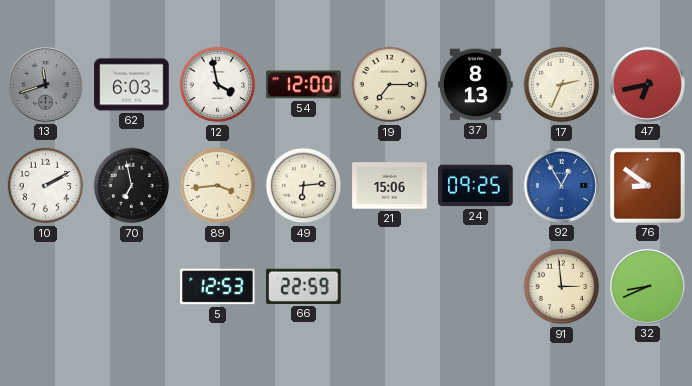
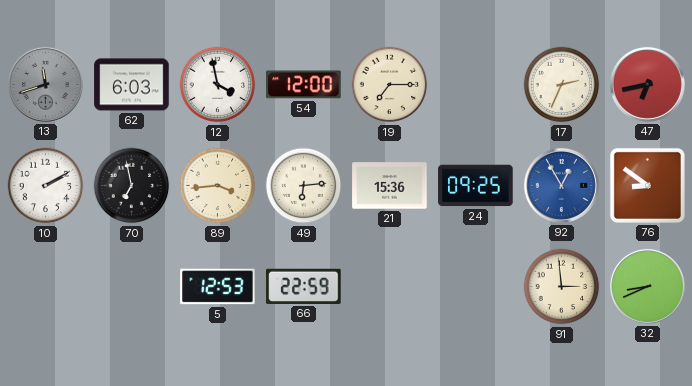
37: 8:13 -> none (476, 85)
21: 15:06 -> 15:36 (390, 186)
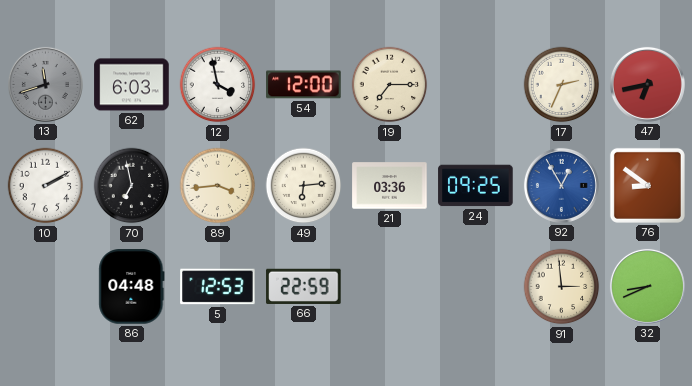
21: 15:36 -> 03:36 (390, 186)
86: none -> 04:48 (132, 287)
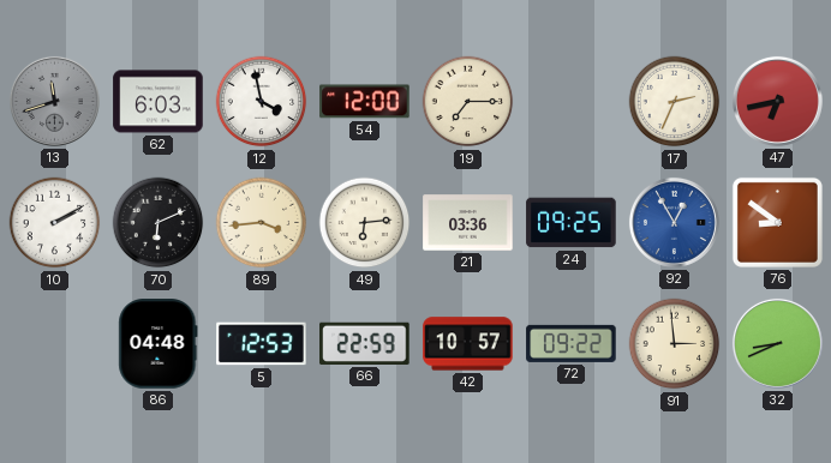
70: 6:58 -> 6:11 (159, 223)
42: none -> 10:57 (468, 344)
72: none -> 09:22 (572, 343)
